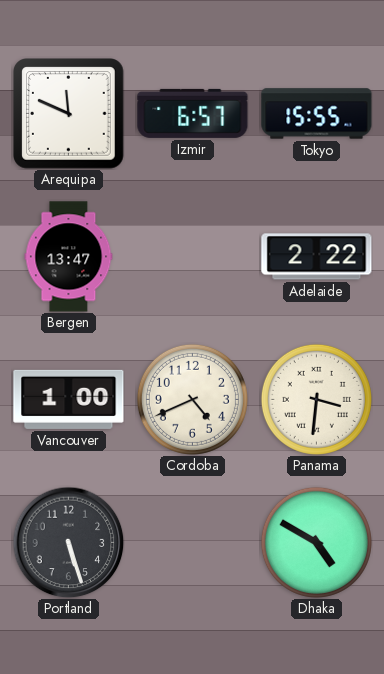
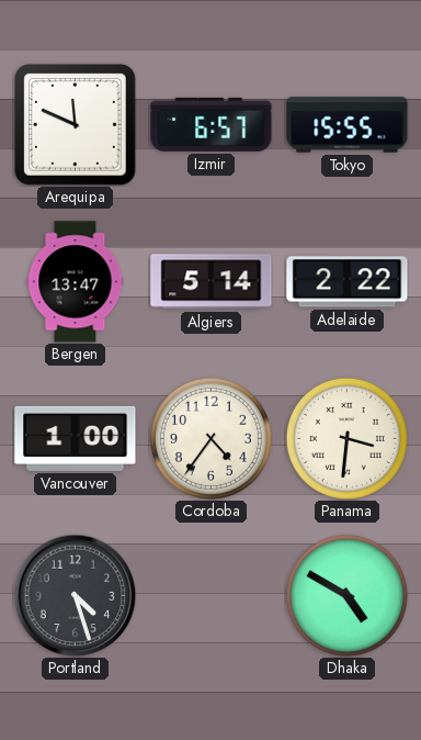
Algiers: none -> 5:14 (212, 282)
Cordoba: 4:41 -> 4:36 (210, 438)
Portland: 5:27 -> 4:27 (75, 595)
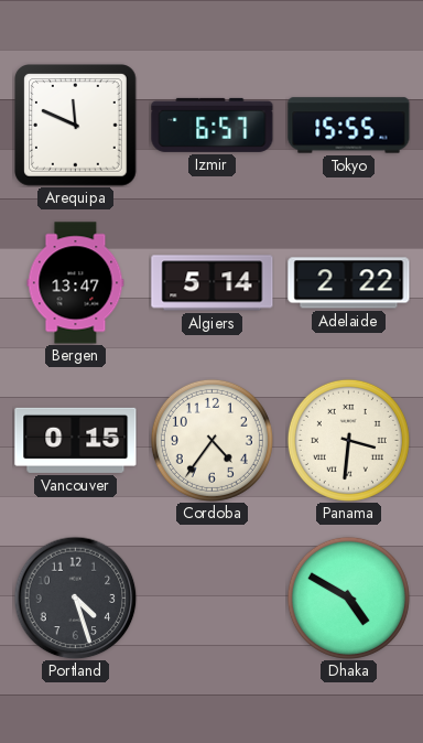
Vancouver: 1:00 -> 0:15 (76, 440)
